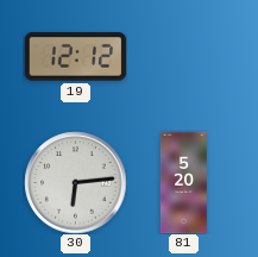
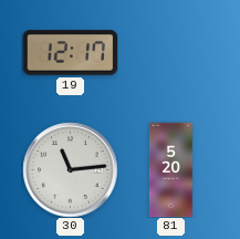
19: 12:12 -> 12:17 (70, 53)
30: 6:14 -> 11:14 (70, 169)
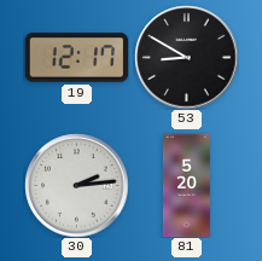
53: none -> 8:50 (186, 57)
30: 11:14 -> 2:14 (76, 185)
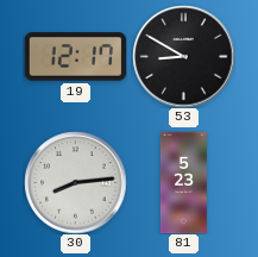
30: 2:14 -> 8:14 (75, 182)
81: 5:20 -> 5:23 (183, 182)
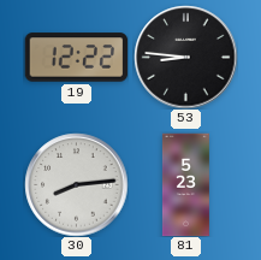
19: 12:17 -> 12:22 (76, 58)
53: 8:50 -> 8:46 (185, 57)
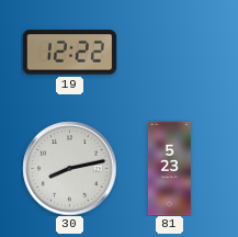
53: 8:46 -> none (185, 57)
30: 8:14 -> 8:13 (69, 168)
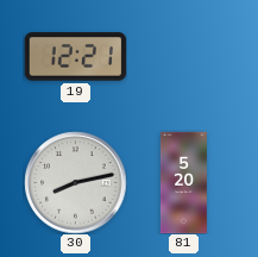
19: 12:22 -> 12:21 (75, 57)
81: 5:23 -> 5:20 (183, 182)
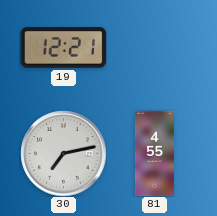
30: 8:13 -> 7:13 (63, 153)
81: 5:20 -> 4:55 (154, 153)
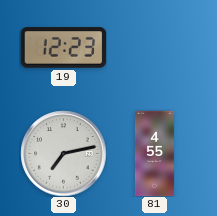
19: 12:21 -> 12:23 (63, 48)
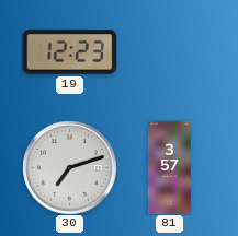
30: 7:13 -> 7:12 (69, 167)
81: 4:55 -> 3:57 (169, 167)
